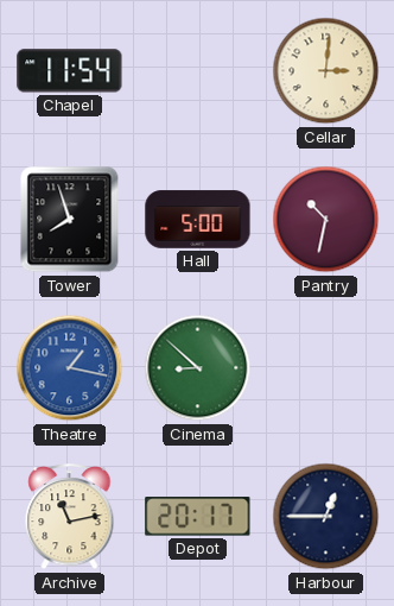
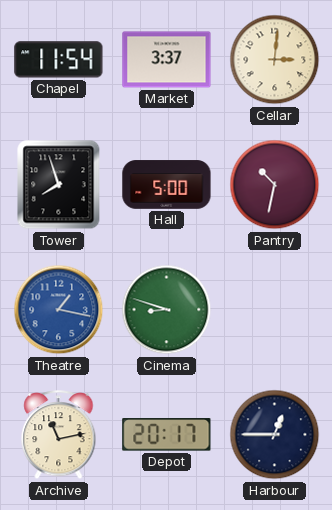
Market: none -> 3:37 (167, 60)
Cinema: 8:52 -> 8:48 (167, 310)
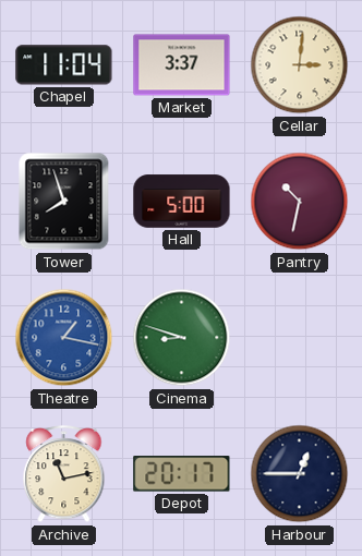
Chapel: 11:54 -> 11:04 (64, 65)
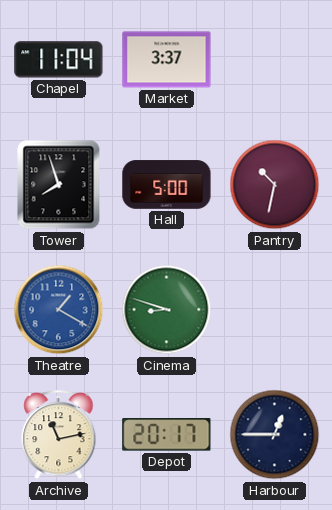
Cellar: 3:01 -> none (300, 65)
Theatre: 1:17 -> 1:20 (59, 310)
